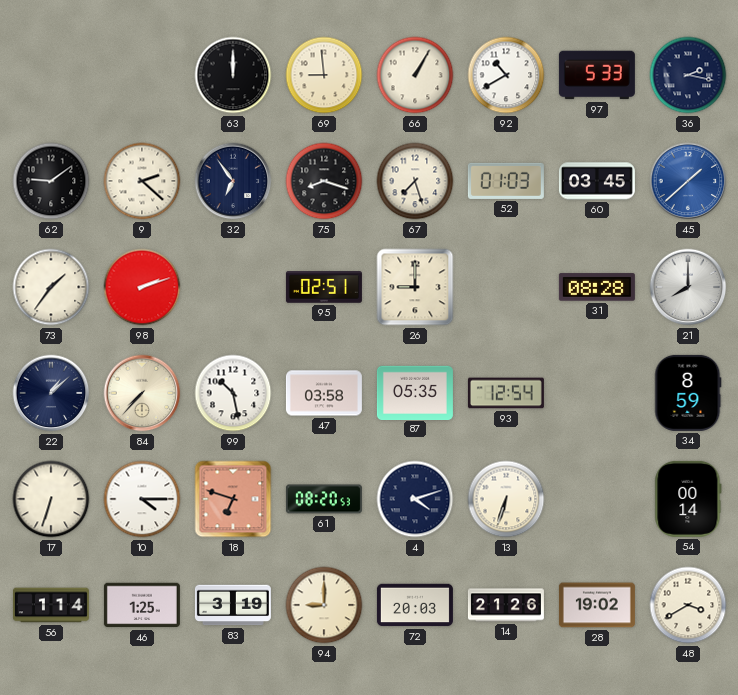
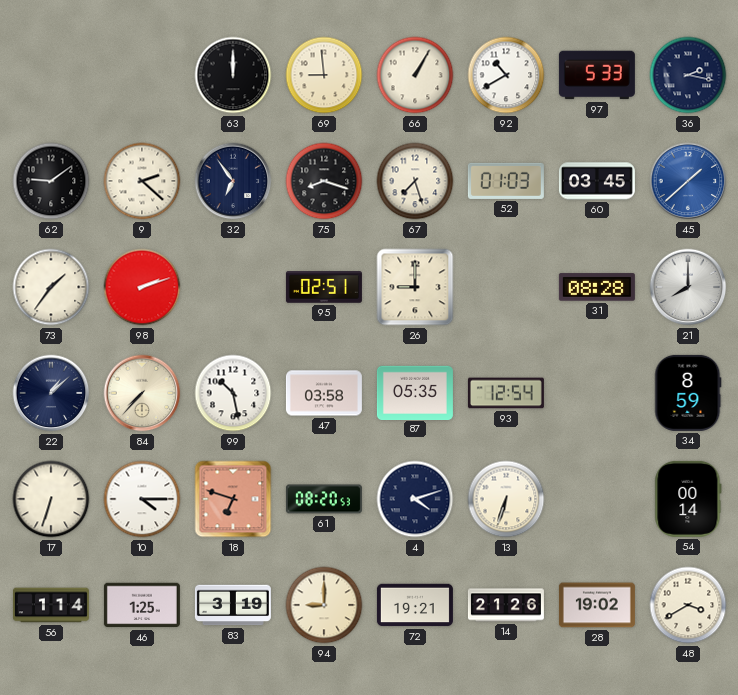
72: 20:03 -> 19:21 (415, 605)
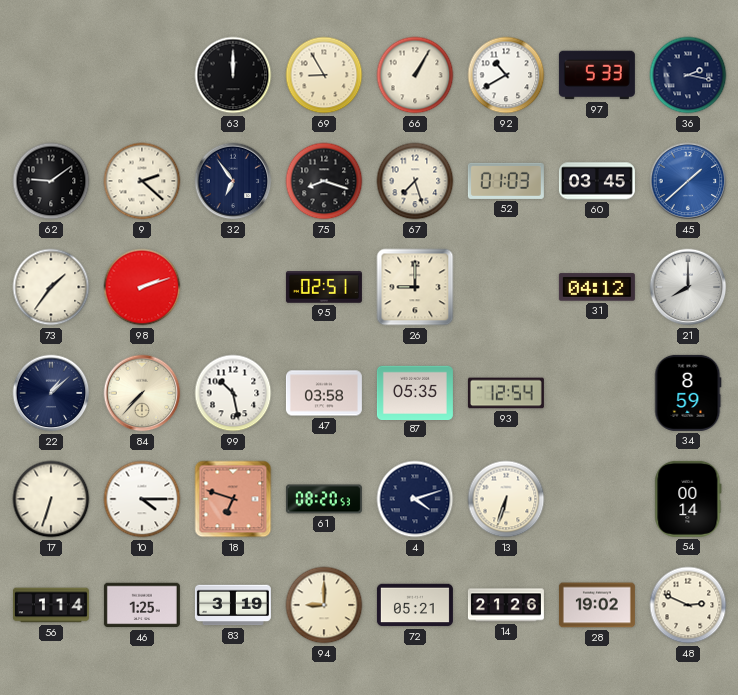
69: 8:59 -> 8:55 (324, 75)
31: 08:28 -> 04:12 (597, 287)
72: 19:21 -> 05:21 (415, 605)
48: 3:40 -> 2:49 (688, 605)
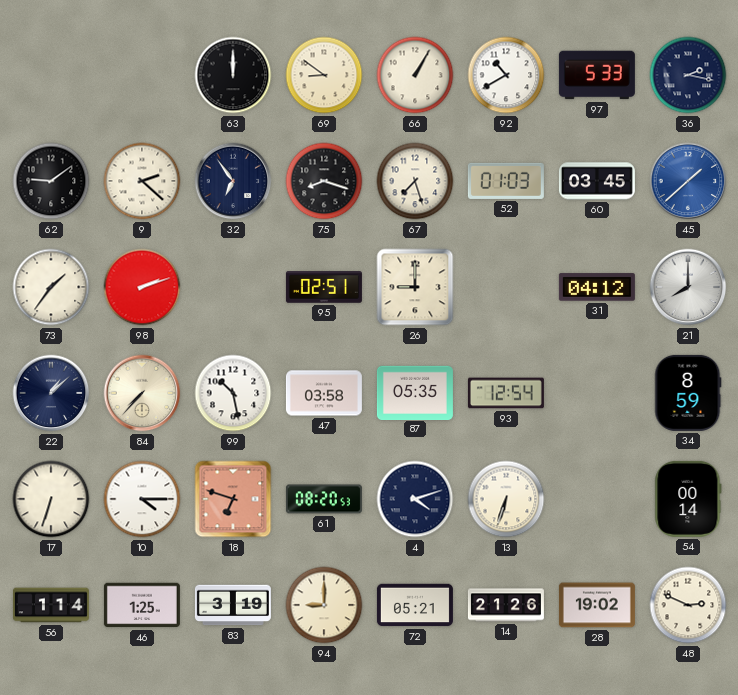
69: 8:55 -> 8:51 (324, 75)
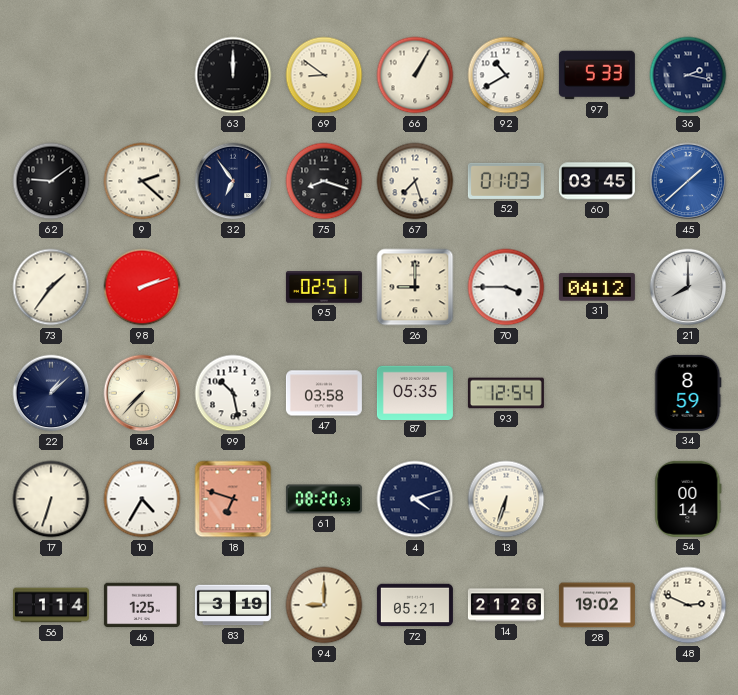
70: none -> 3:45 (506, 287)
10: 4:15 -> 4:35 (142, 499)
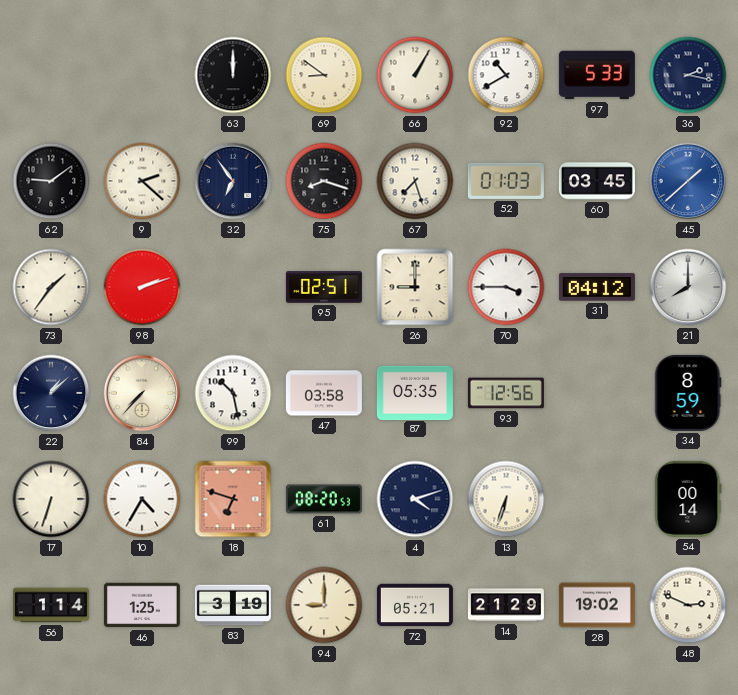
93: 12:54 -> 12:56 (506, 393)
14: 21:26 -> 21:29 (506, 605)
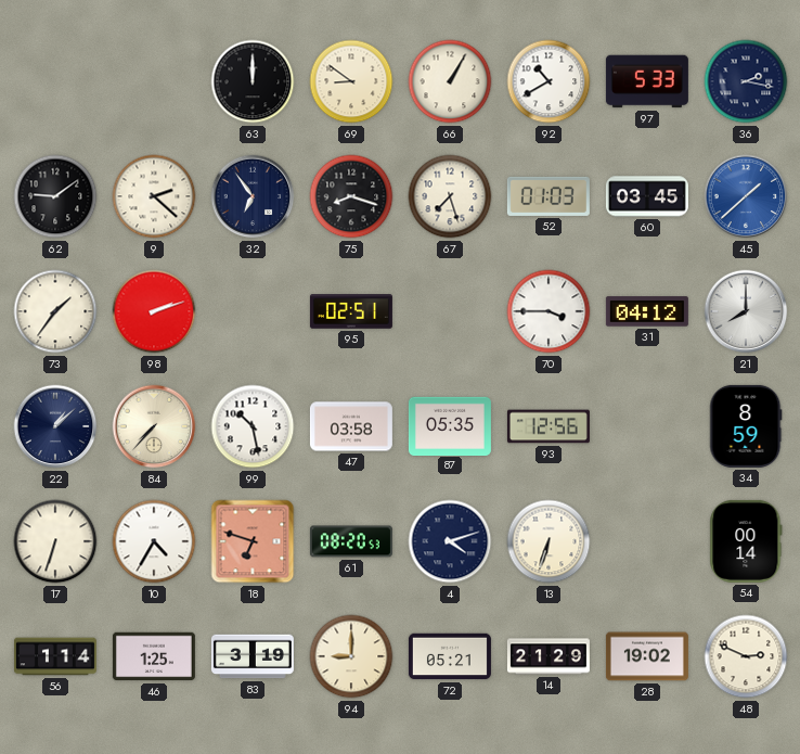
26: 9:00 -> none (415, 287)
